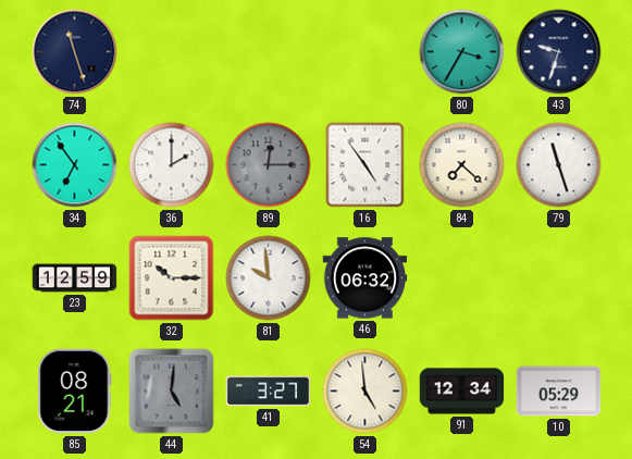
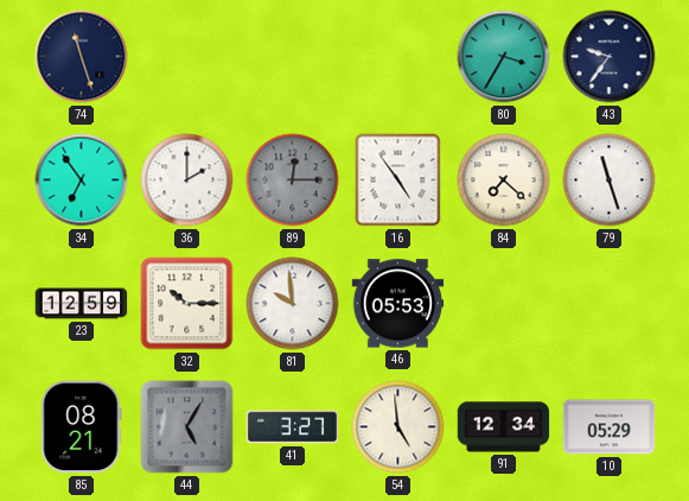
43: 9:33 -> 9:36 (610, 57)
46: 06:32 -> 05:53 (398, 304)
44: 5:01 -> 5:05 (187, 427)
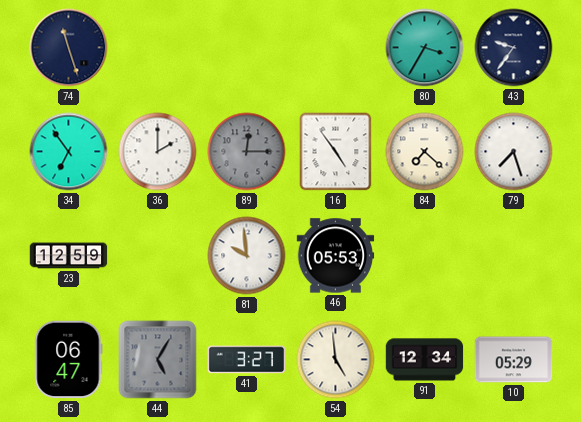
79: 11:27 -> 7:27 (514, 152)
32: 10:15 -> none (187, 304)
85: 08:21 -> 06:47 (69, 360)
